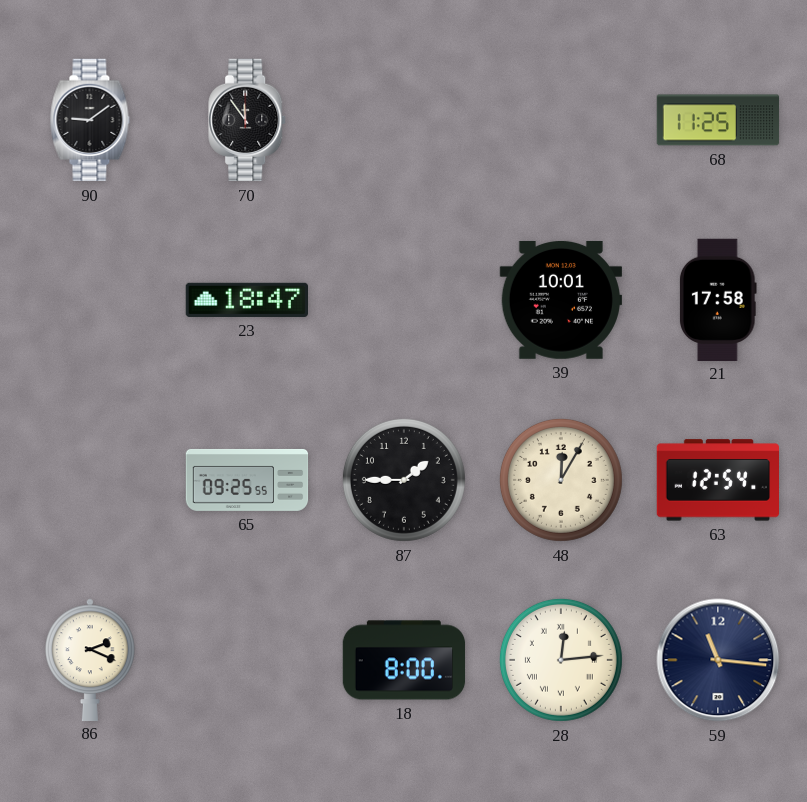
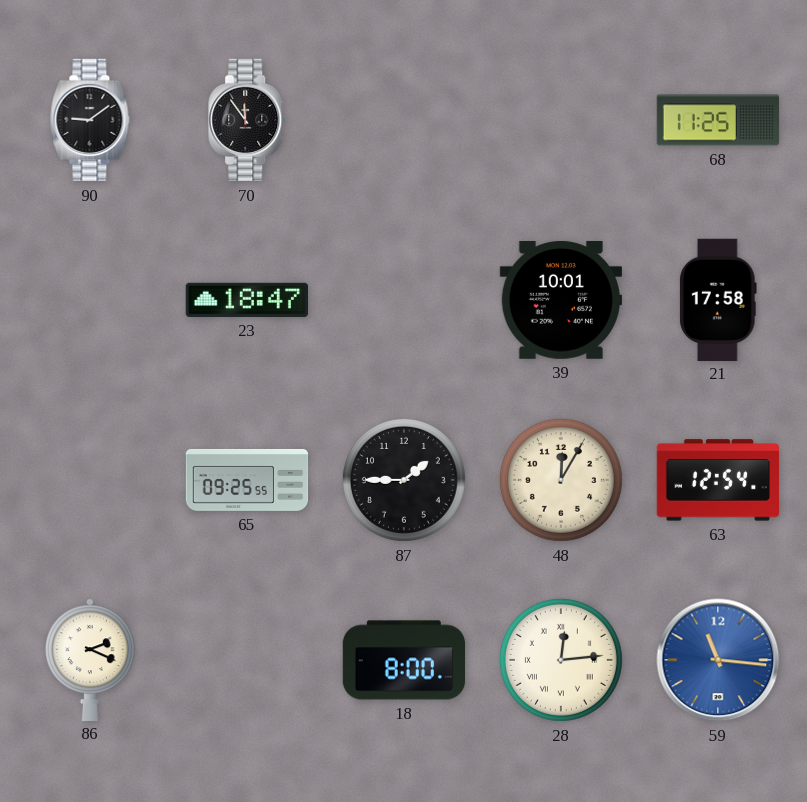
59 dial: navy -> blue (718, 660)
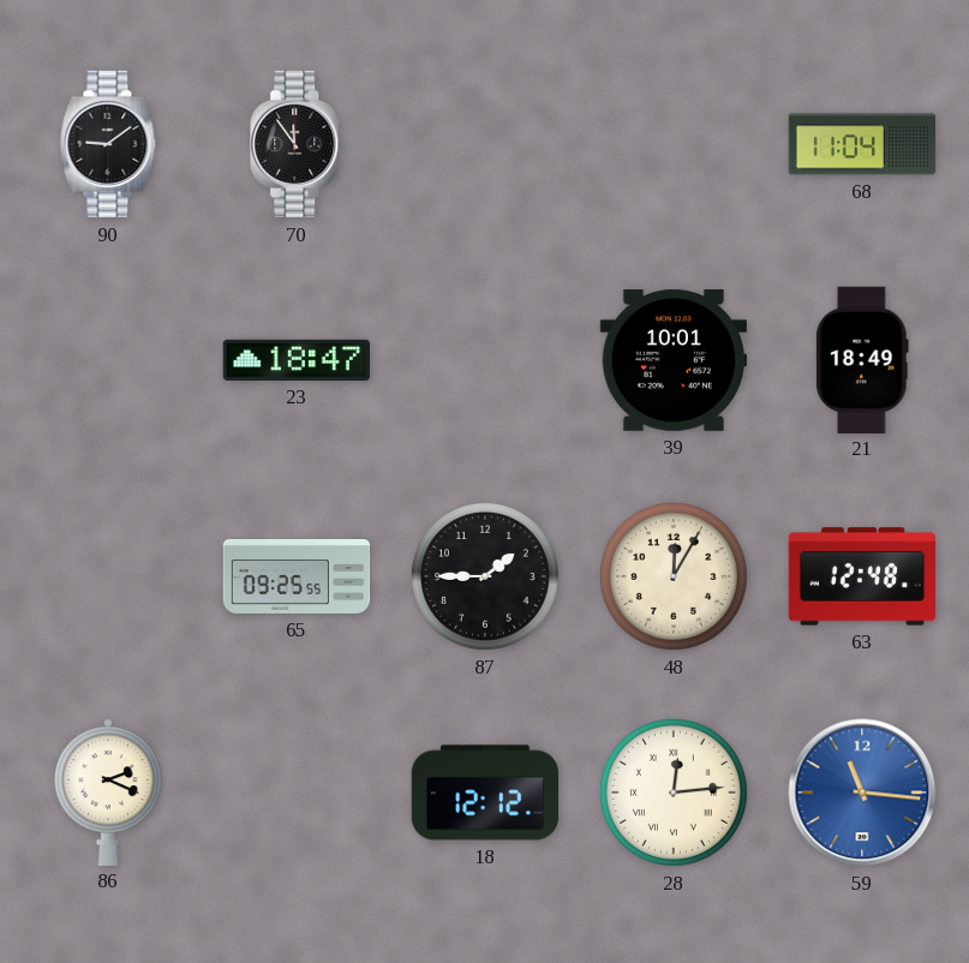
68: 11:25 -> 11:04 (862, 144)
21: 17:58 -> 18:49 (862, 359)
63: 12:54 -> 12:48 (861, 576)
18: 8:00 -> 12:12 (485, 792)
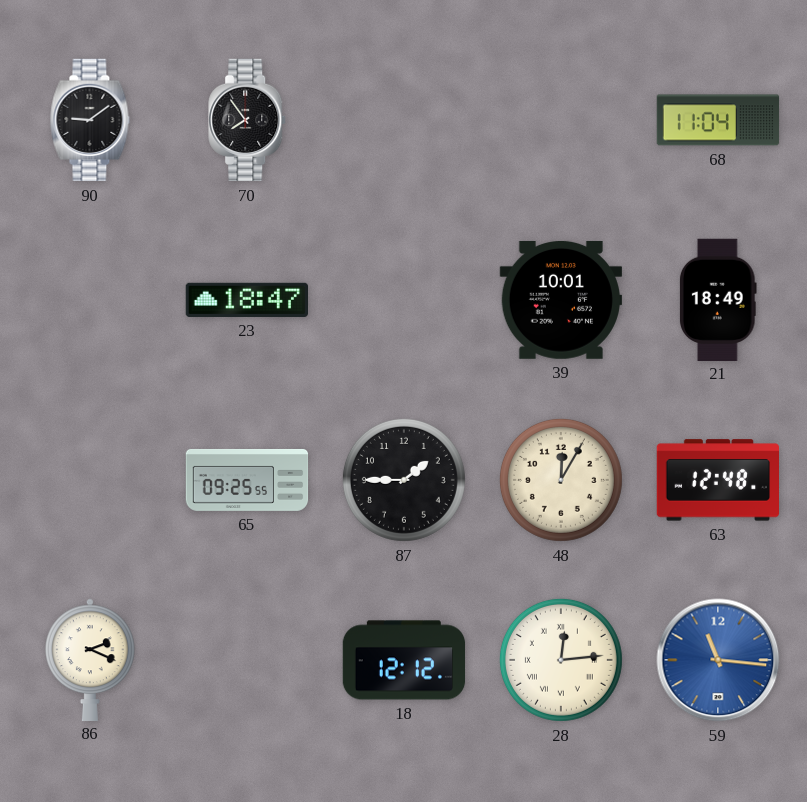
70: 11:54 -> 7:54 (248, 120)
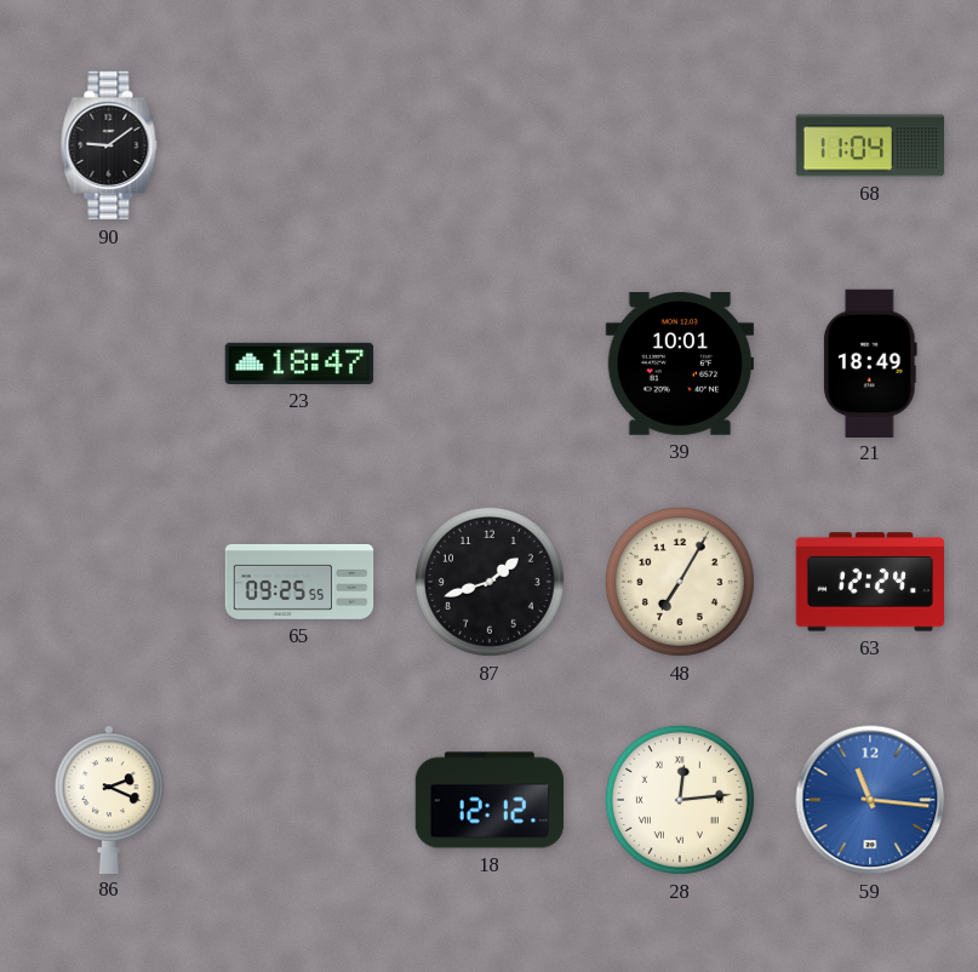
70: 7:54 -> none (248, 120)
87: 1:45 -> 1:42 (490, 582)
48: 12:05 -> 7:05 (680, 582)
63: 12:48 -> 12:24 (869, 582)
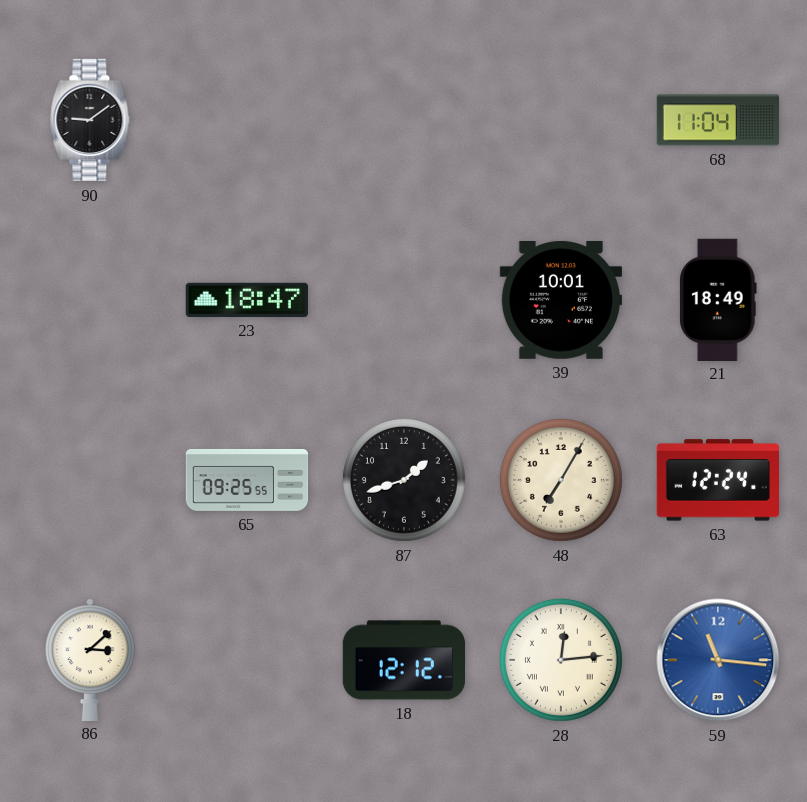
86: 2:19 -> 3:08 (90, 659)
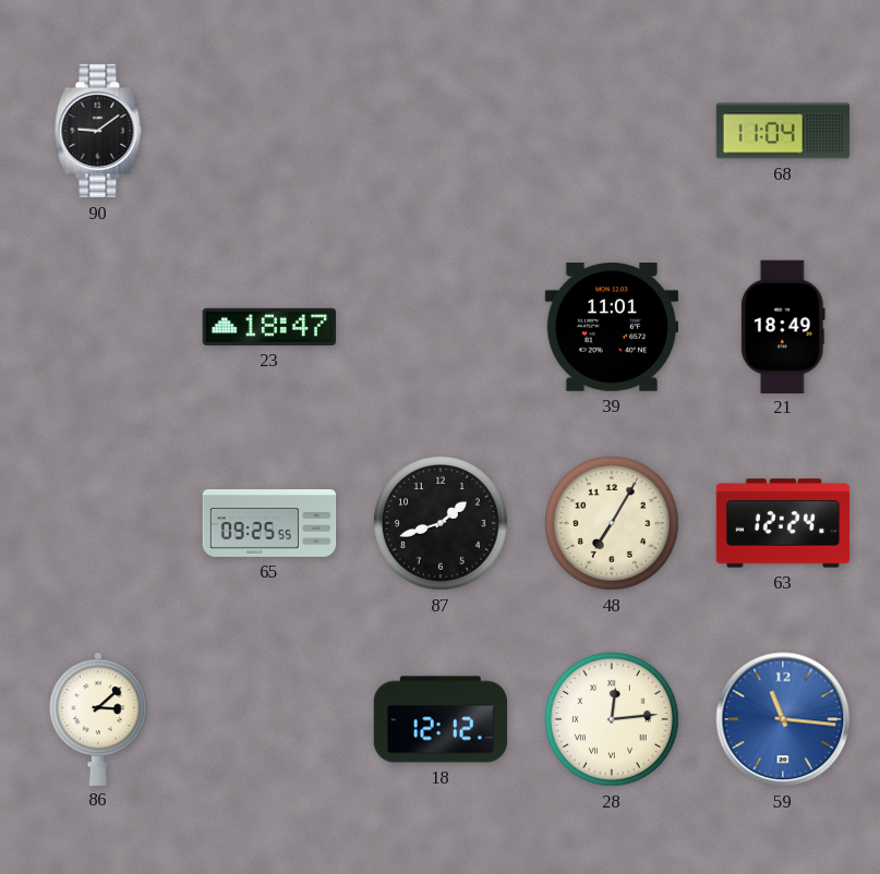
39: 10:01 -> 11:01 (611, 327)
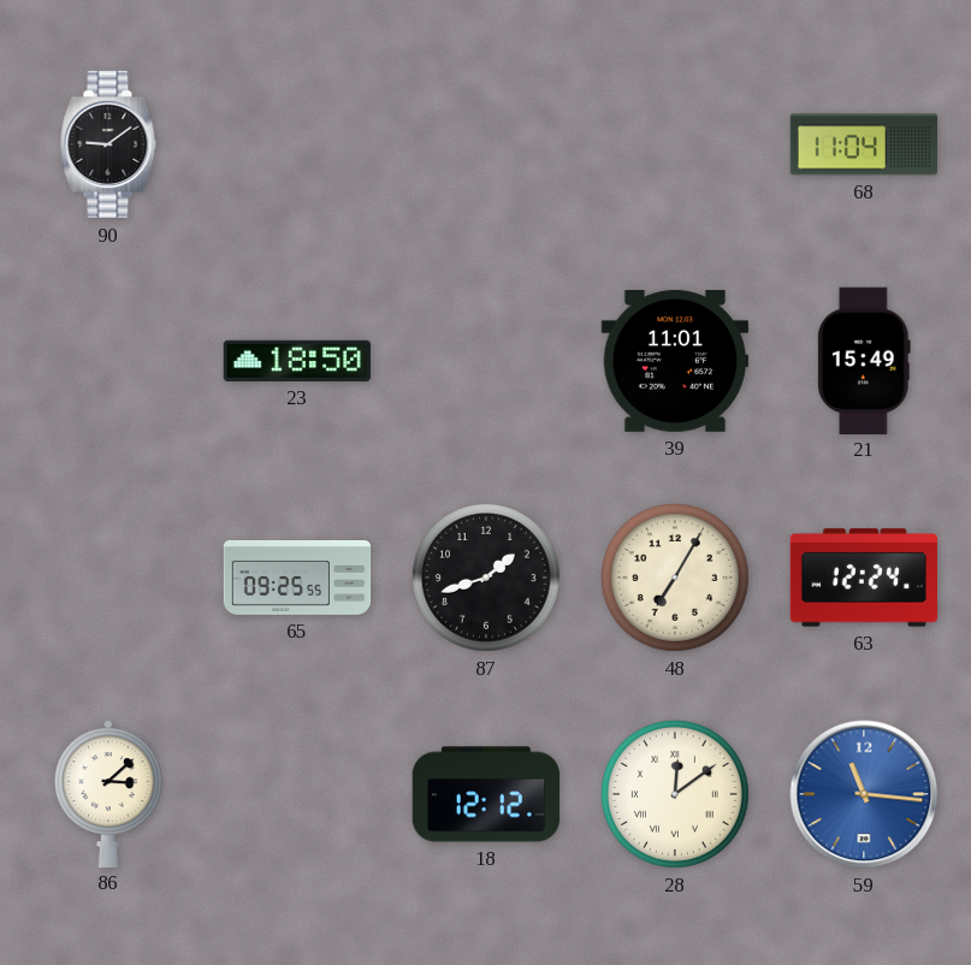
23: 18:47 -> 18:50 (296, 361)
21: 18:49 -> 15:49 (864, 360)
28: 12:14 -> 12:09 (675, 794)
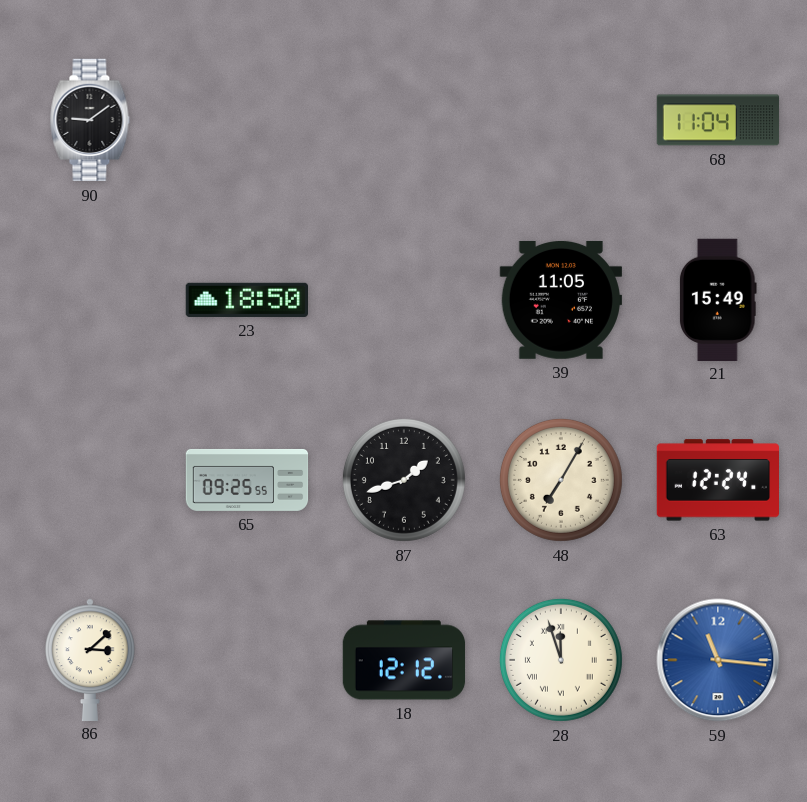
39: 11:01 -> 11:05 (560, 300)
28: 12:09 -> 11:57 (561, 660)
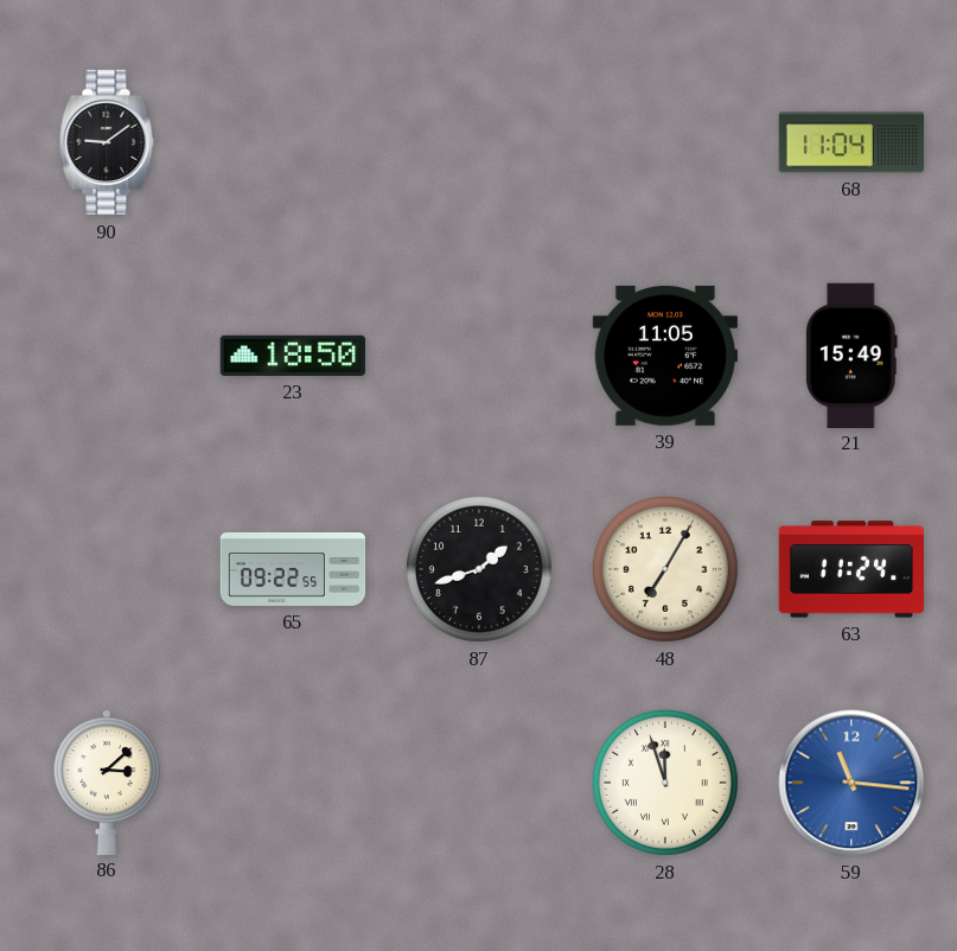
65: 09:25 -> 09:22 (293, 569)
63: 12:24 -> 11:24 (850, 569)
18: 12:12 -> none (404, 660)
